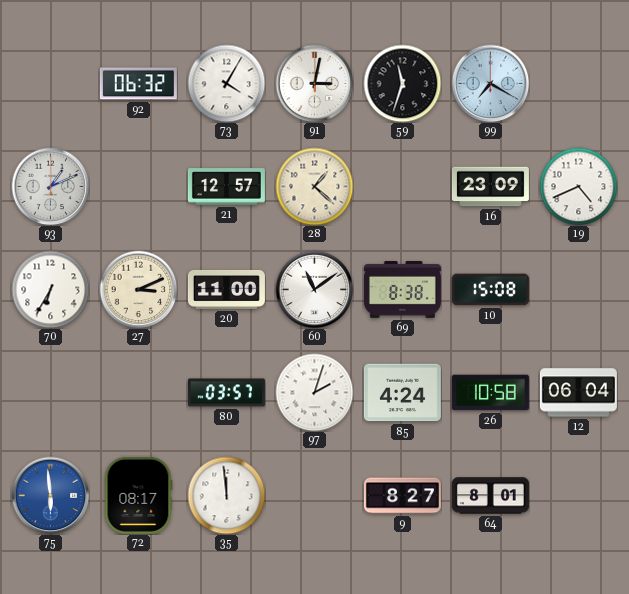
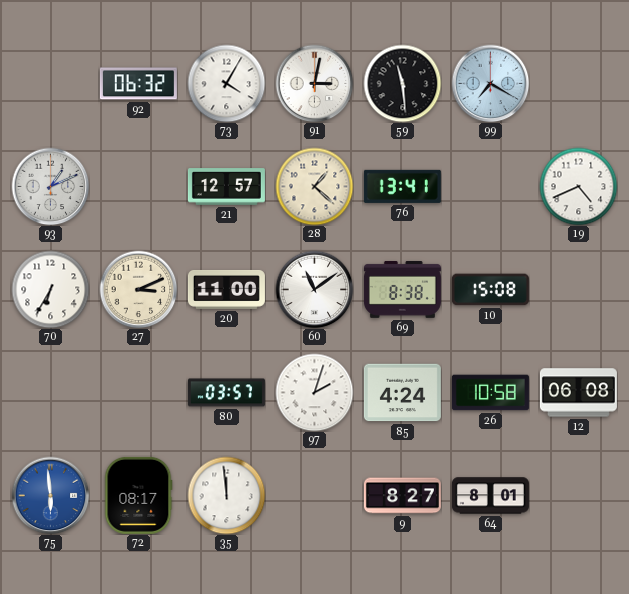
59: 11:33 -> 11:29 (402, 83)
76: none -> 13:41 (402, 186)
16: 23:09 -> none (490, 187)
12: 06:04 -> 06:08 (578, 393)
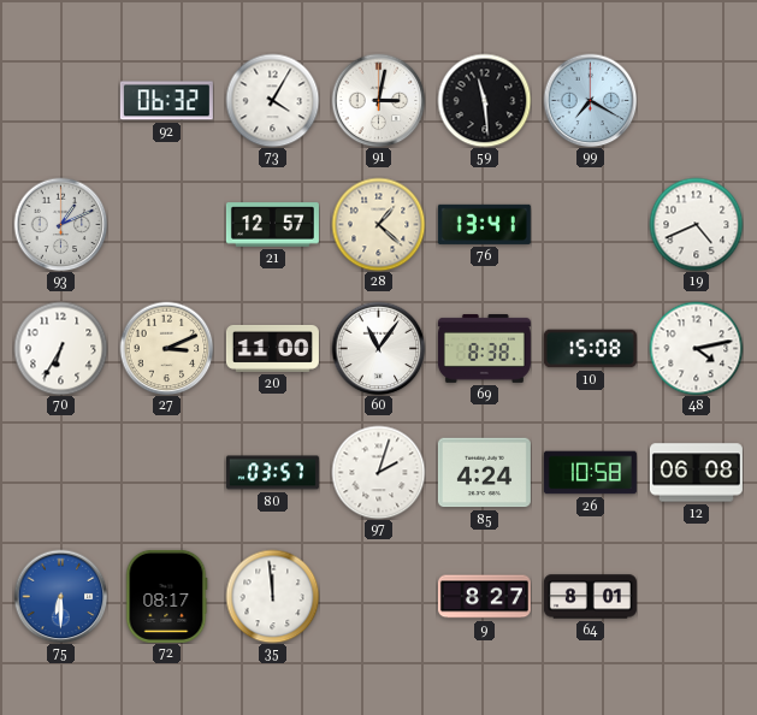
60: 11:09 -> 11:06 (378, 348)
48: none -> 4:13 (696, 348)
75: 5:59 -> 6:30 (60, 596)
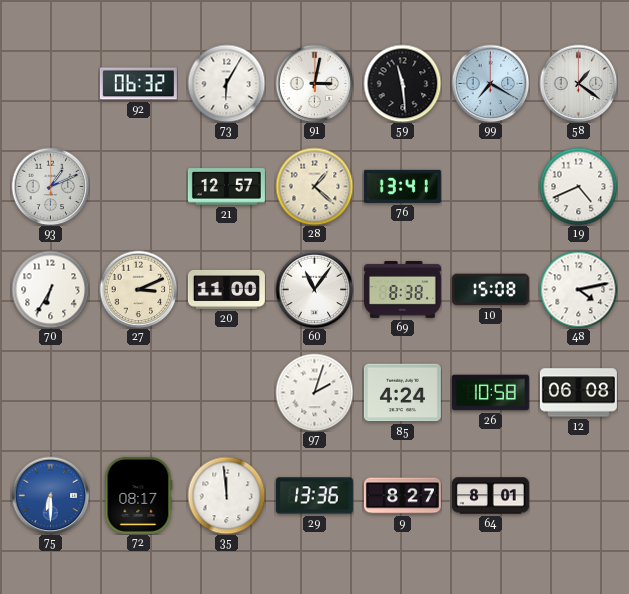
73: 4:05 -> 6:05 (226, 83)
58: none -> 1:21 (578, 83)
80: 03:57 -> none (272, 473)
29: none -> 13:36 (314, 496)
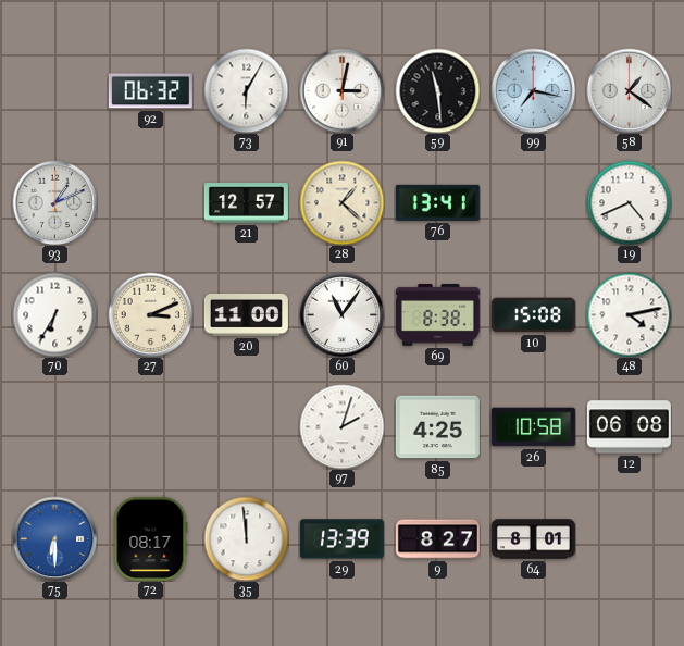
99: 7:20 -> 7:17 (533, 90)
85: 4:24 -> 4:25 (437, 427)
29: 13:36 -> 13:39 (341, 539)
